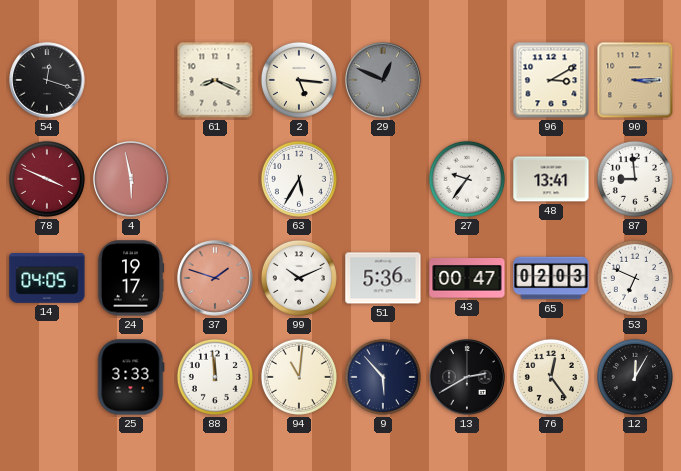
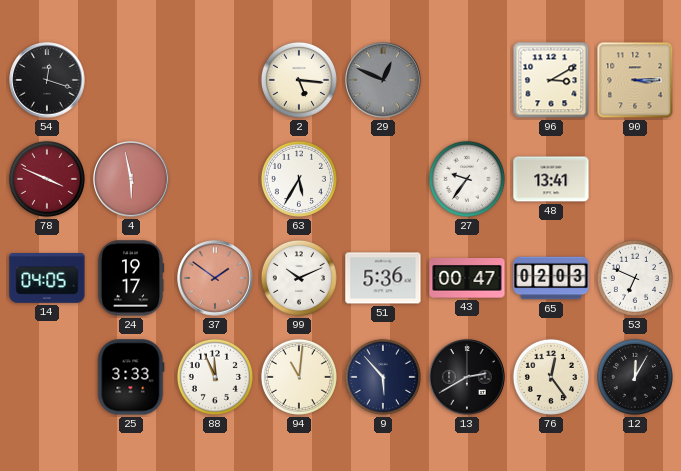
61: 8:19 -> none (215, 80)
87: 8:59 -> none (635, 179)
37: 1:48 -> 1:51 (215, 278)
88: 11:59 -> 11:56 (215, 377)
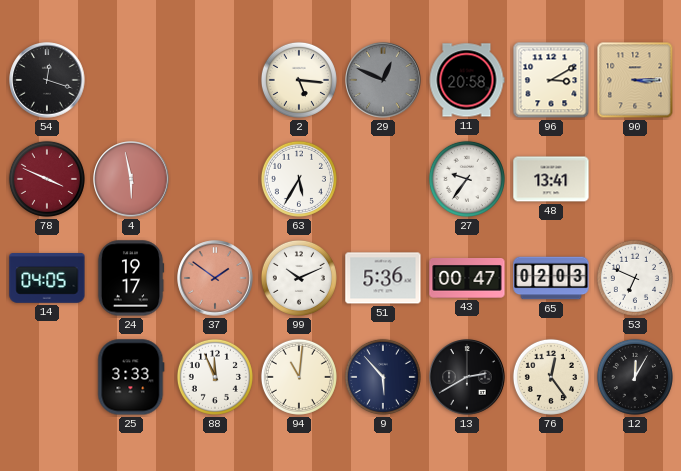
11: none -> 20:58 (467, 80)
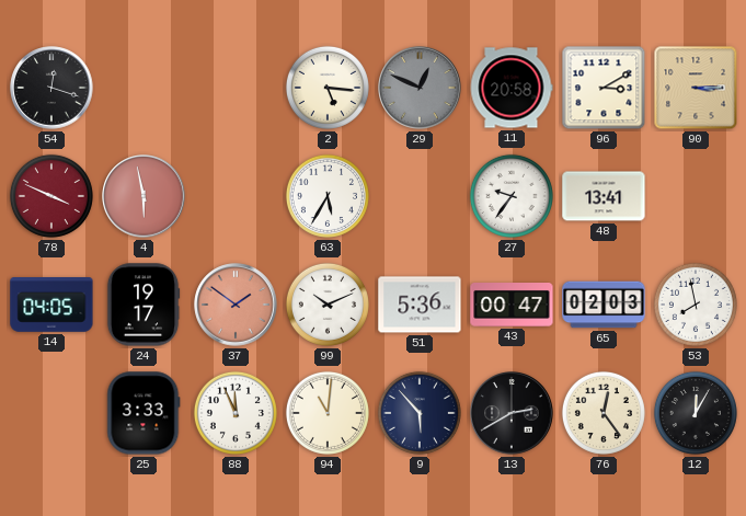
53: 6:49 -> 7:58 (696, 305)
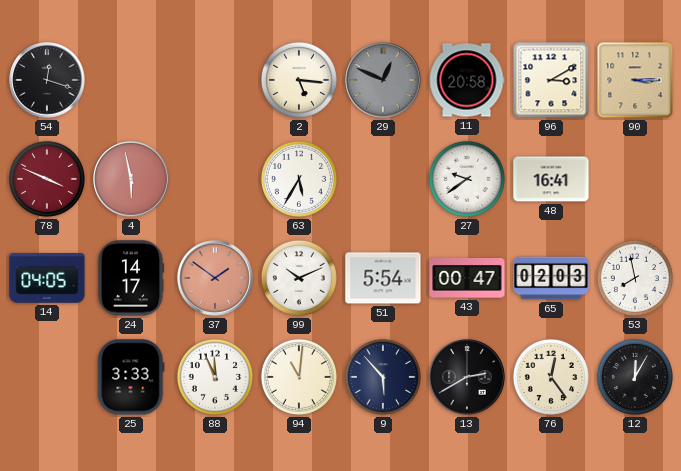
27: 9:36 -> 9:39 (467, 179)
48: 13:41 -> 16:41 (551, 179)
24: 19:17 -> 14:17 (131, 278)
51: 5:36 -> 5:54 (383, 278)
